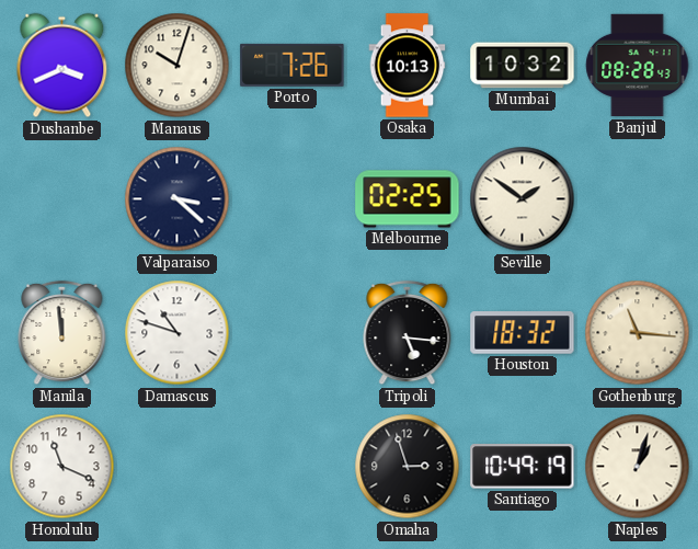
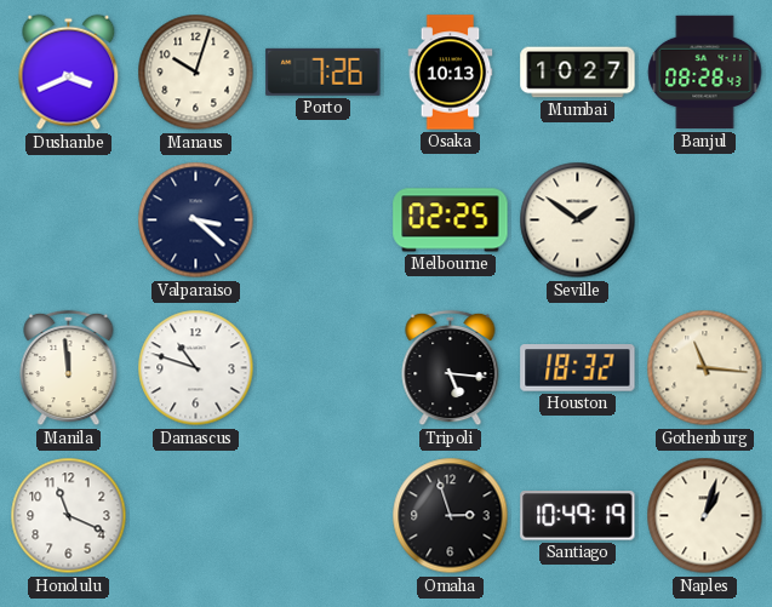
Mumbai: 10:32 -> 10:27 (578, 73)
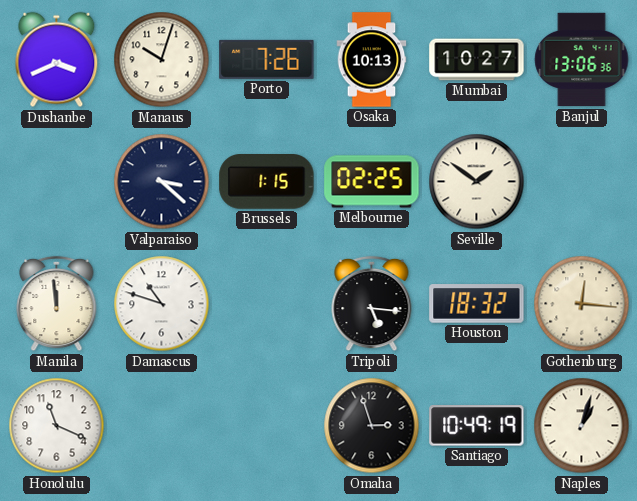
Banjul: 08:28 -> 13:06 (582, 60)
Brussels: none -> 1:15 (267, 182)
Gothenburg: 11:16 -> 12:16 (582, 304)
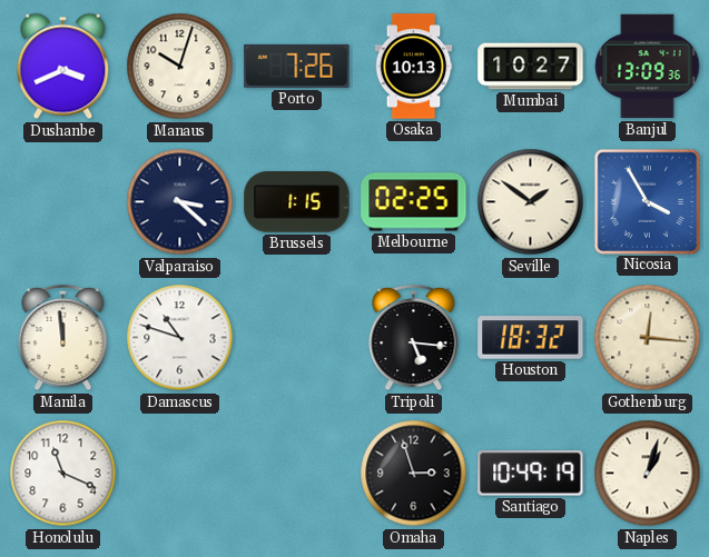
Banjul: 13:06 -> 13:09 (648, 67)
Nicosia: none -> 3:55 (647, 201)
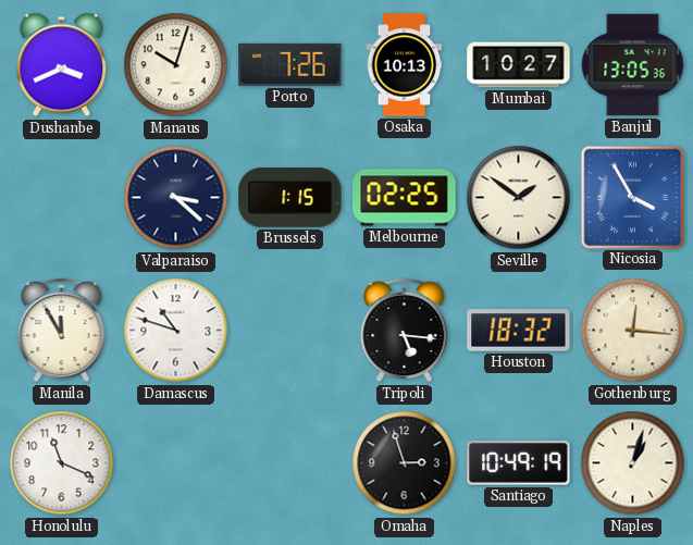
Banjul: 13:09 -> 13:05 (633, 65)
Manila: 11:59 -> 11:55 (62, 331)
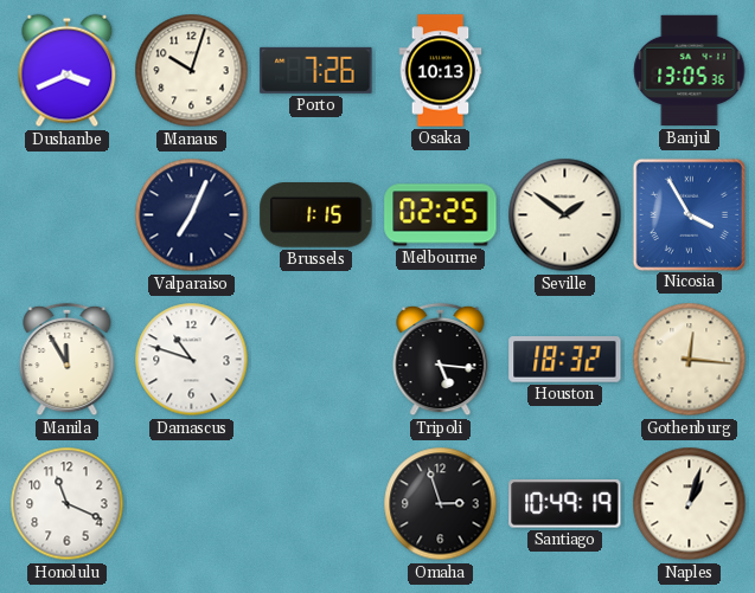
Mumbai: 10:27 -> none (519, 65)
Valparaiso: 3:22 -> 7:04 (192, 215)
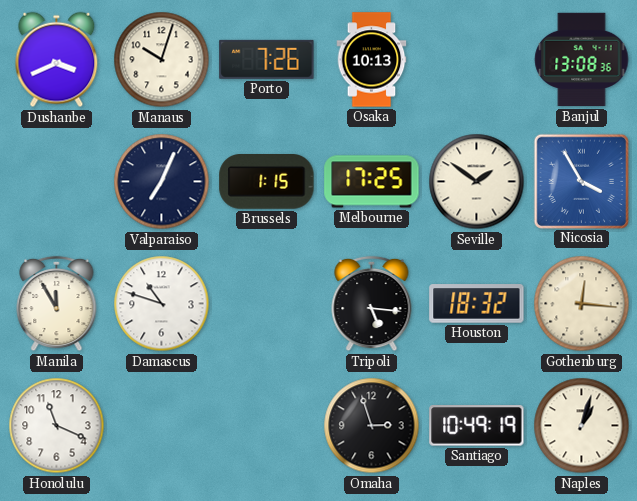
Banjul: 13:05 -> 13:08 (582, 60)
Melbourne: 02:25 -> 17:25 (372, 182)
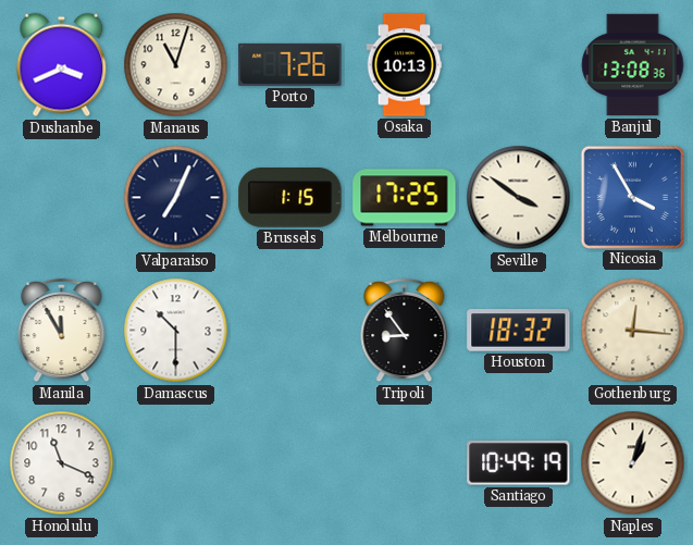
Manaus: 10:03 -> 11:03 (176, 65)
Seville: 1:51 -> 3:51 (519, 198)
Damascus: 10:48 -> 10:30 (176, 331)
Tripoli: 5:16 -> 8:54 (405, 331)
Omaha: 2:57 -> none (372, 426)
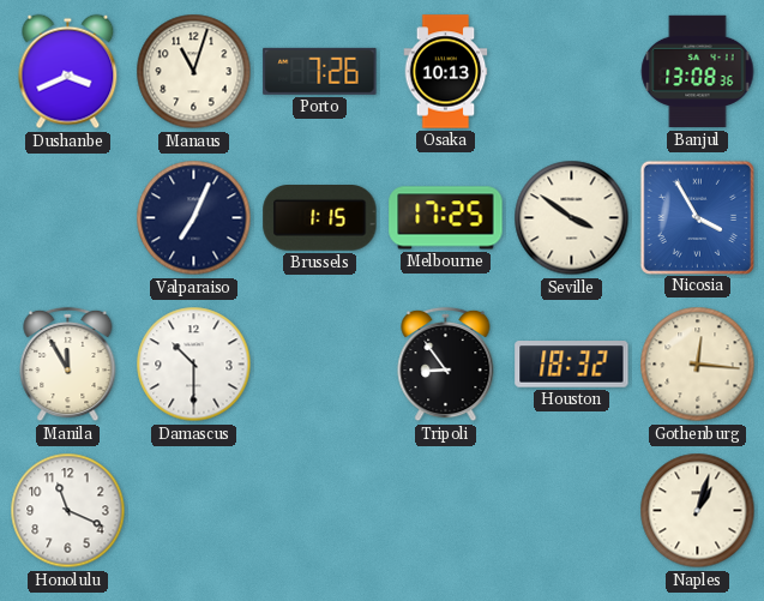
Santiago: 10:49 -> none (519, 463)
